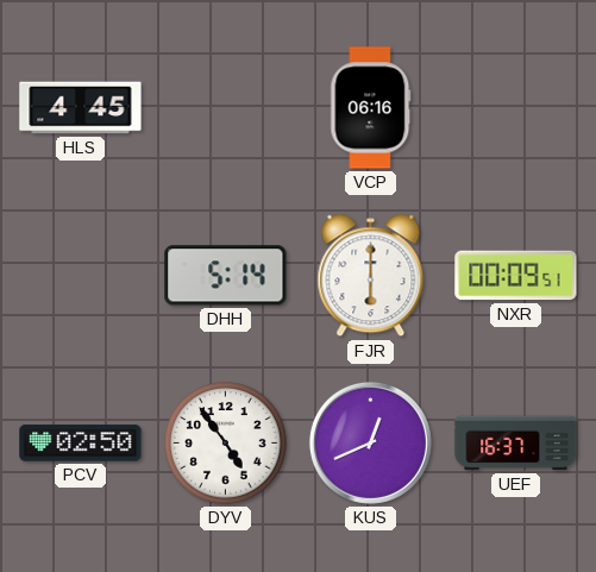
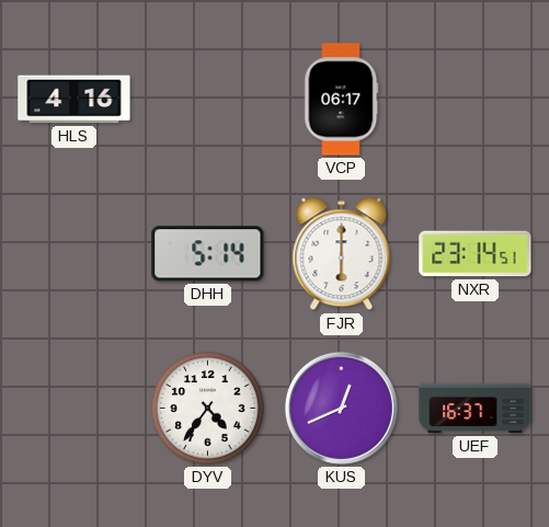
HLS: 4:45 -> 4:16 (75, 100)
VCP: 06:16 -> 06:17 (342, 100)
NXR: 00:09 -> 23:14 (476, 254)
PCV: 02:50 -> none (81, 444)
DYV: 4:54 -> 4:36 (208, 409)
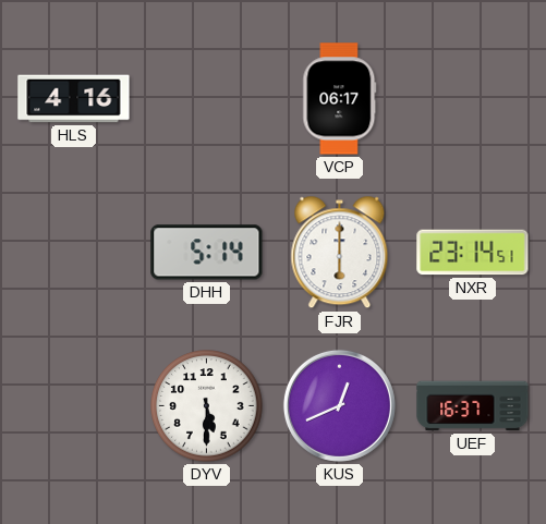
DYV: 4:36 -> 5:30 (207, 406)
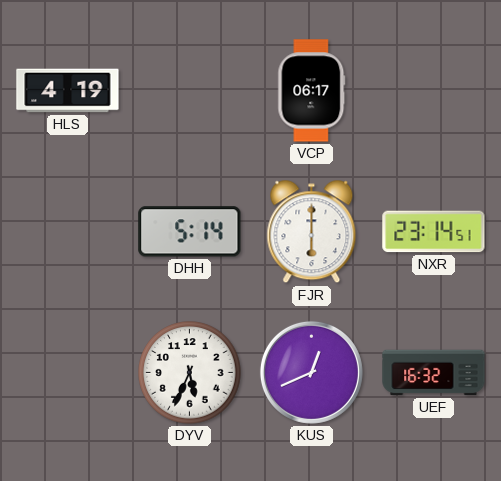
HLS: 4:16 -> 4:19 (68, 91)
DYV: 5:30 -> 5:34 (190, 373)
UEF: 16:37 -> 16:32 (434, 373)
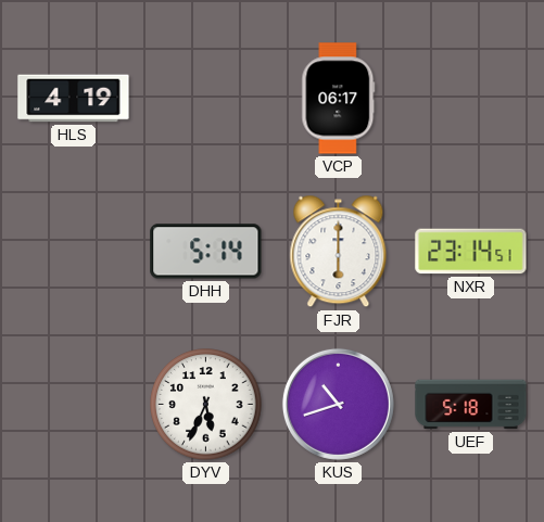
KUS: 12:41 -> 10:42 (338, 404)
UEF: 16:32 -> 5:18 (471, 405)
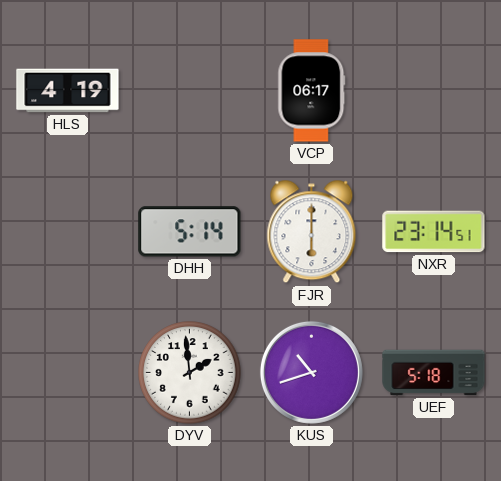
DYV: 5:34 -> 1:59 (190, 373)
